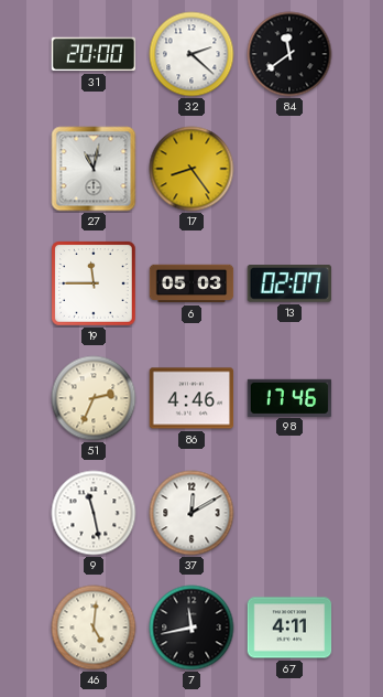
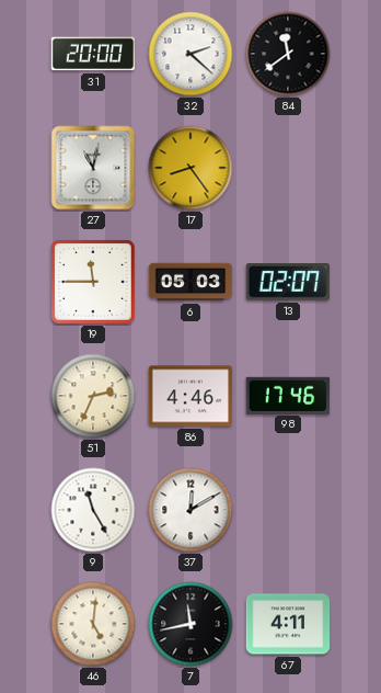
9: 11:28 -> 11:25 (93, 510)
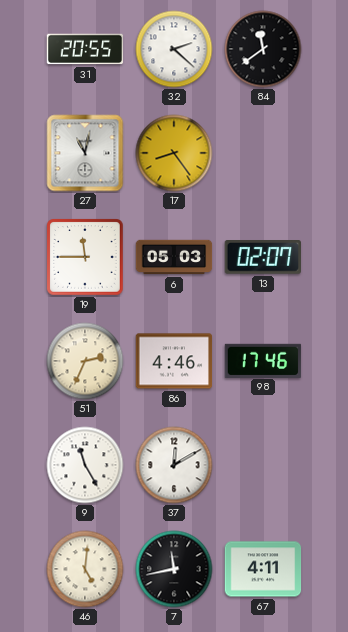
31: 20:00 -> 20:55 (85, 49)
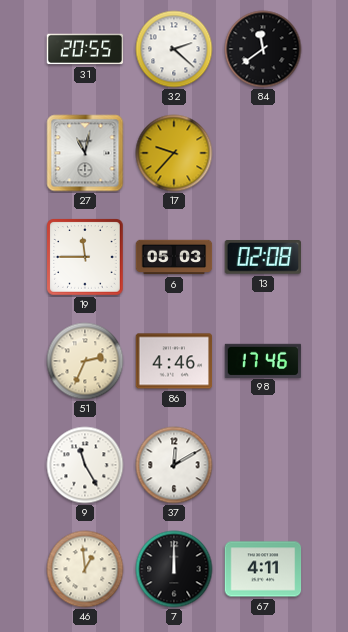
17: 8:24 -> 9:37 (174, 153)
13: 02:07 -> 02:08 (262, 258)
46: 5:01 -> 12:59 (85, 569)
7: 11:43 -> 12:00 (174, 569)
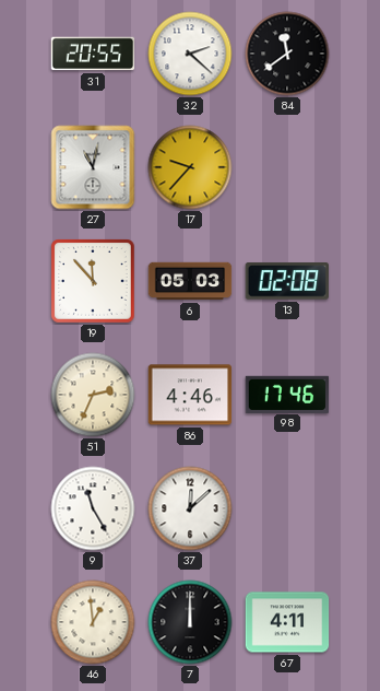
19: 11:45 -> 11:53 (93, 281)
37: 12:10 -> 12:08 (190, 508)
